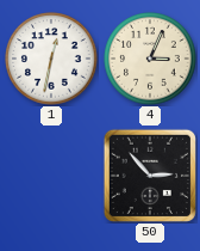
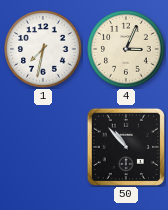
1: 12:32 -> 7:32 (43, 49)
50: 2:53 -> 10:53 (125, 146)
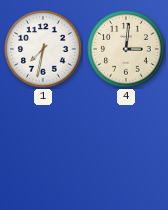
4: 3:04 -> 3:01 (126, 49)
50: 10:53 -> none (125, 146)
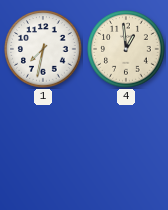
4: 3:01 -> 12:59 (126, 49)
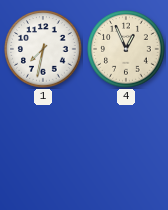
4: 12:59 -> 12:56 (126, 49)
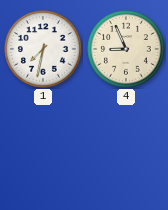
4: 12:56 -> 8:56 (126, 49)
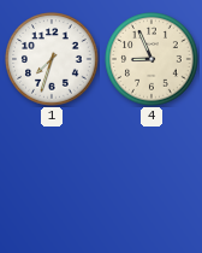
1: 7:32 -> 7:33 (52, 59)
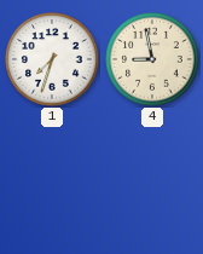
4: 8:56 -> 8:58 (152, 59)
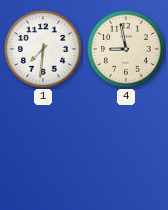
1: 7:33 -> 7:31 (43, 49)
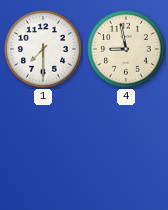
1: 7:31 -> 7:30 (43, 49)
